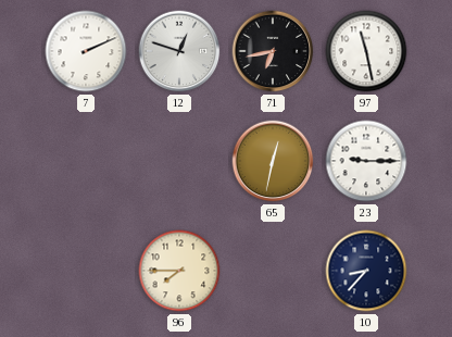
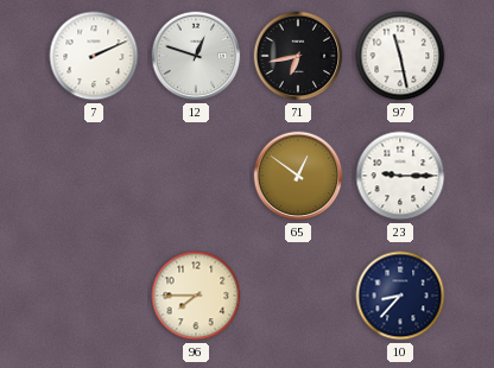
65: 12:32 -> 12:51 (298, 176)
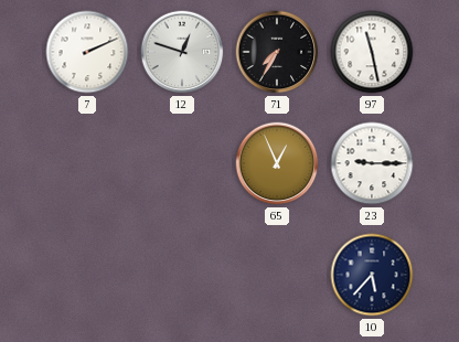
71: 6:43 -> 7:35 (277, 52)
65: 12:51 -> 12:56 (277, 163)
96: 7:45 -> none (196, 296)
10: 8:37 -> 5:37 (372, 275)
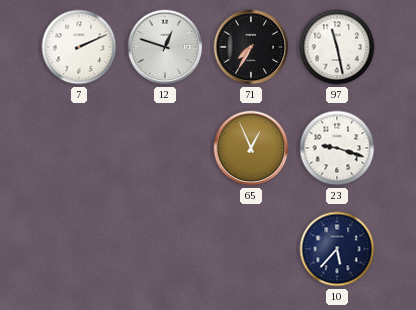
23: 9:15 -> 9:18 (337, 148)
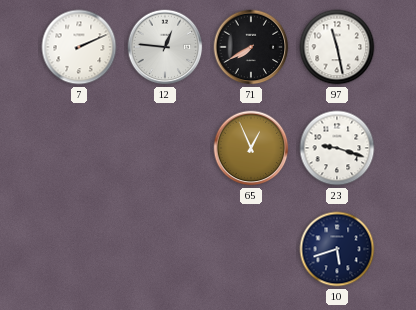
12: 12:48 -> 12:46 (165, 47)
71: 7:35 -> 7:40 (251, 47)
10: 5:37 -> 5:42 (337, 249)
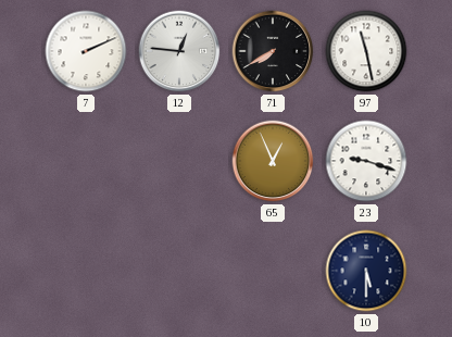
10: 5:42 -> 5:30 (366, 271)
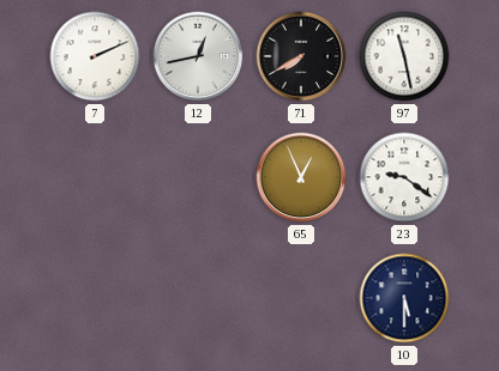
12: 12:46 -> 12:43 (198, 56)
23: 9:18 -> 9:21 (404, 177)
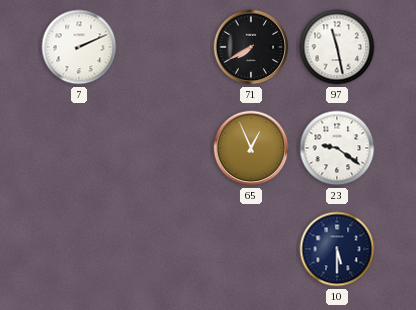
12: 12:43 -> none (198, 56)
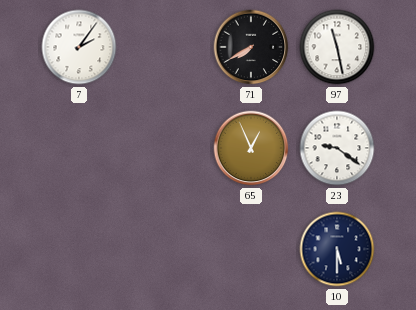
7: 2:11 -> 2:06 (79, 47)
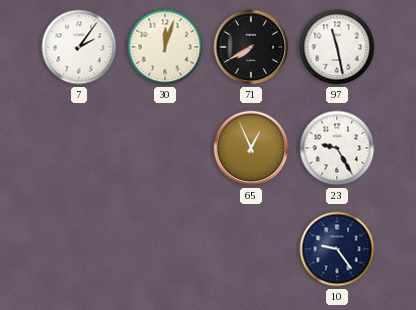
30: none -> 12:03 (165, 47)
23: 9:21 -> 9:25 (337, 148)
10: 5:30 -> 9:24 (337, 249)
